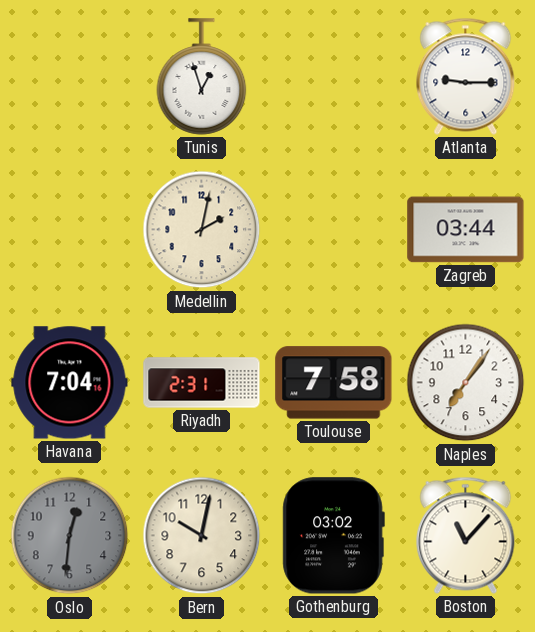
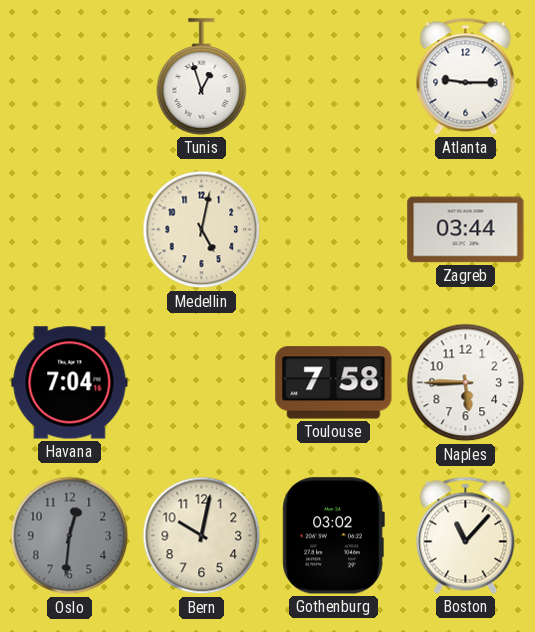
Medellin: 2:02 -> 5:02 (202, 230)
Riyadh: 2:31 -> none (202, 383)
Naples: 7:06 -> 5:45 (466, 383)
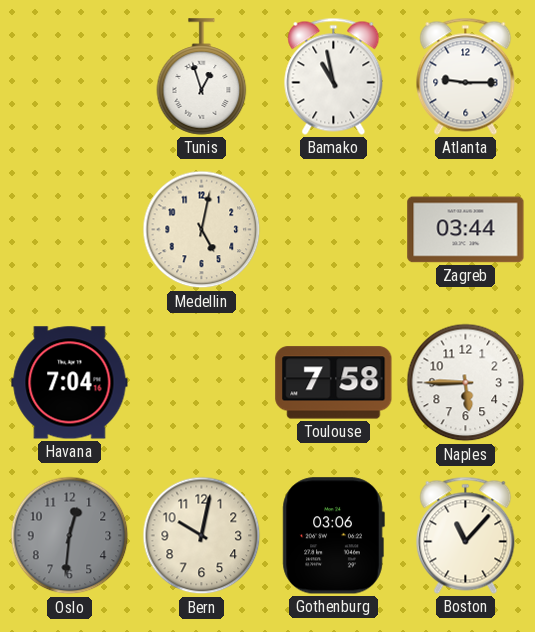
Bamako: none -> 10:58 (334, 76)
Gothenburg: 03:02 -> 03:06 (333, 536)
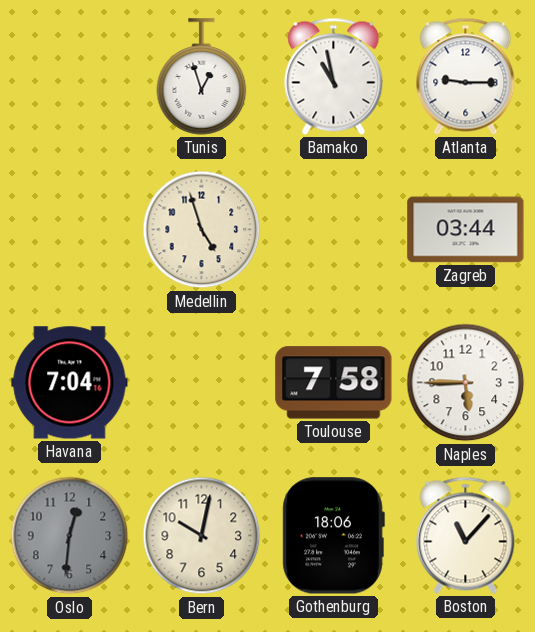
Medellin: 5:02 -> 4:57 (202, 230)
Gothenburg: 03:06 -> 18:06 (333, 536)
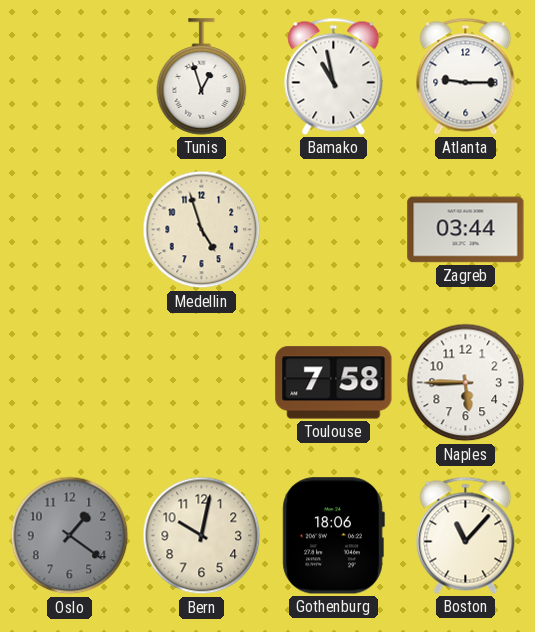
Havana: 7:04 -> none (70, 383)
Oslo: 12:31 -> 1:21 (70, 536)
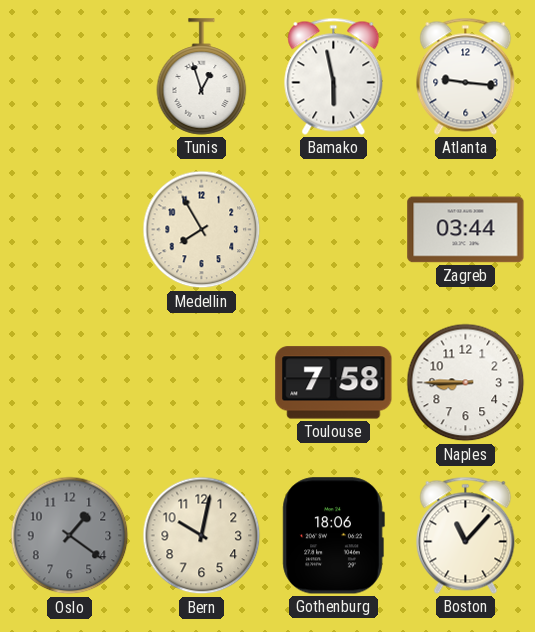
Bamako: 10:58 -> 5:58 (334, 76)
Atlanta: 9:15 -> 9:16 (466, 76)
Medellin: 4:57 -> 7:55 (202, 230)
Naples: 5:45 -> 8:45 (466, 383)
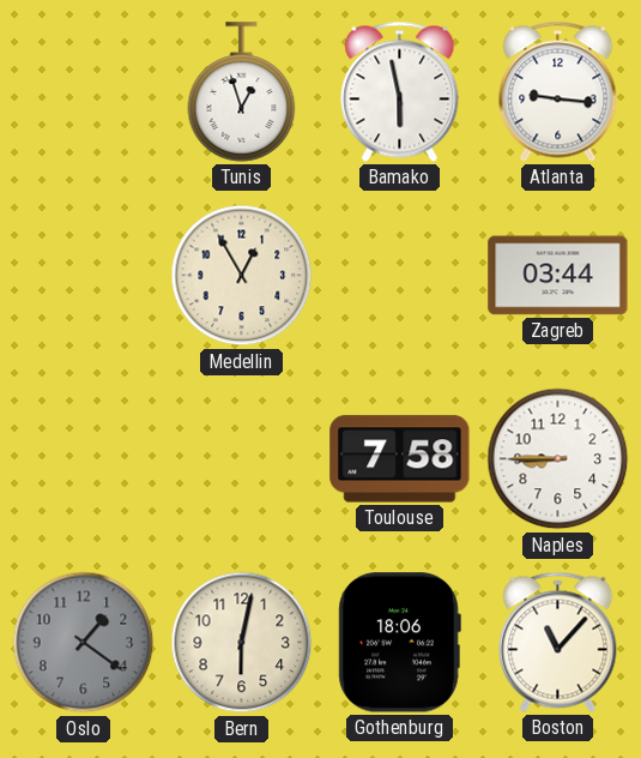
Medellin: 7:55 -> 12:55 (242, 276)
Bern: 10:02 -> 6:02 (242, 643)
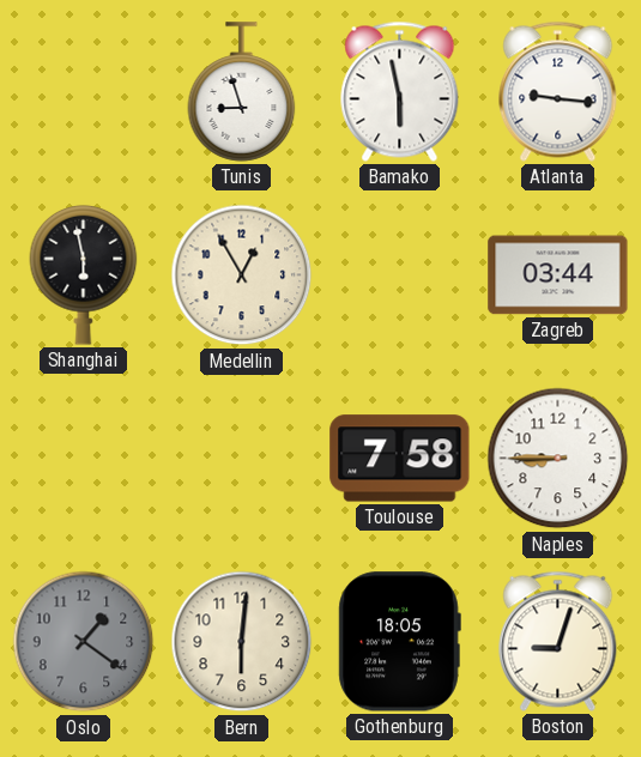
Tunis: 12:57 -> 8:57 (242, 92)
Shanghai: none -> 5:58 (84, 274)
Bern: 6:02 -> 6:01 (242, 642)
Gothenburg: 18:06 -> 18:05 (399, 642)
Boston: 11:07 -> 9:03 (558, 641)
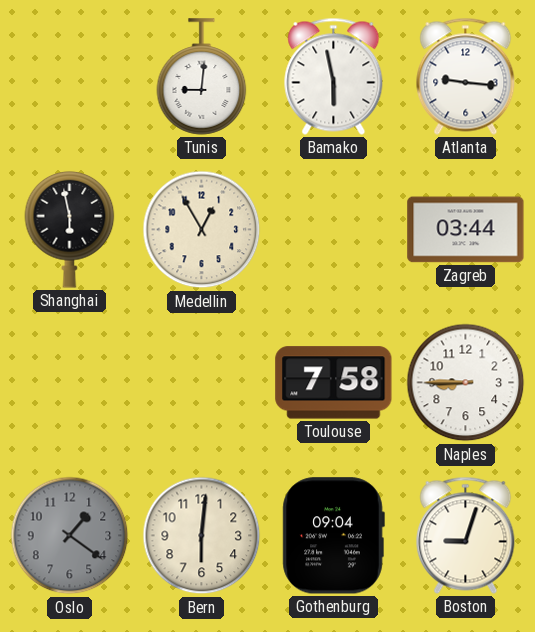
Tunis: 8:57 -> 9:01 (202, 77)
Gothenburg: 18:05 -> 09:04 (333, 536)
